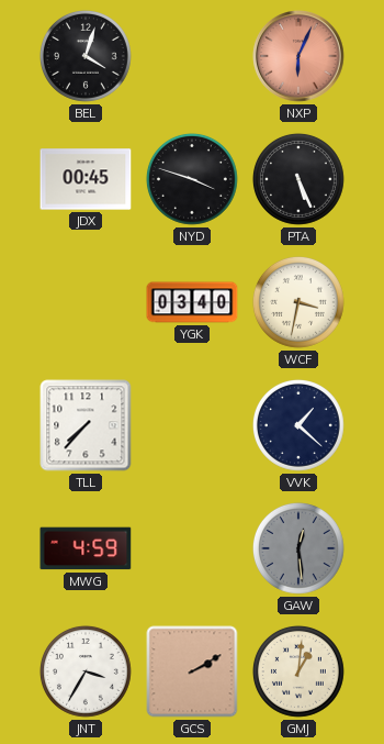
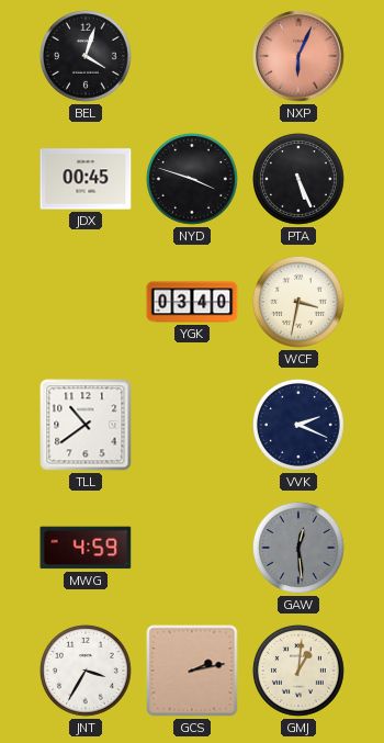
TLL: 7:37 -> 10:39 (86, 425)
VVK: 1:22 -> 2:19 (298, 425)
GCS: 2:10 -> 2:13 (192, 671)
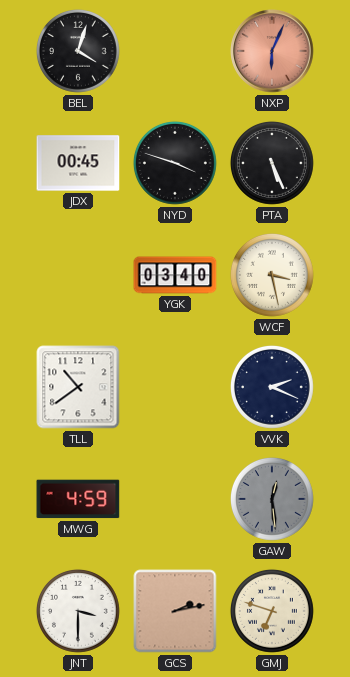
WCF: 3:32 -> 3:28 (272, 275)
JNT: 3:35 -> 3:30 (78, 611)
GMJ: 1:01 -> 6:48 (272, 611)
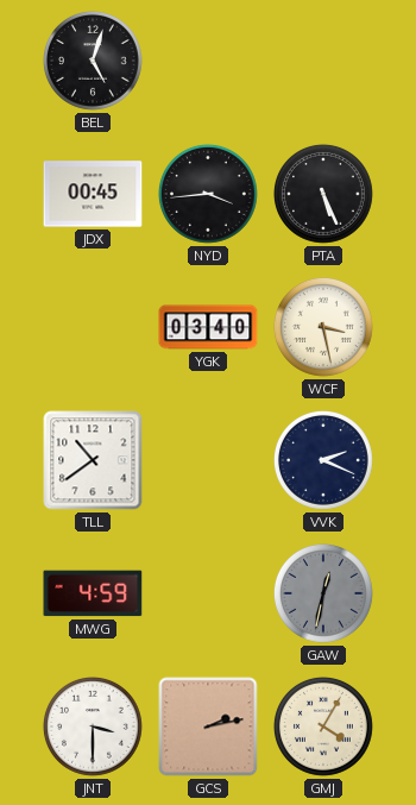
BEL: 4:03 -> 5:03 (93, 61)
NXP: 6:04 -> none (272, 51)
NYD: 3:48 -> 3:44 (208, 194)
GAW: 12:29 -> 12:32 (323, 593)
GMJ: 6:48 -> 4:05 (323, 727)
